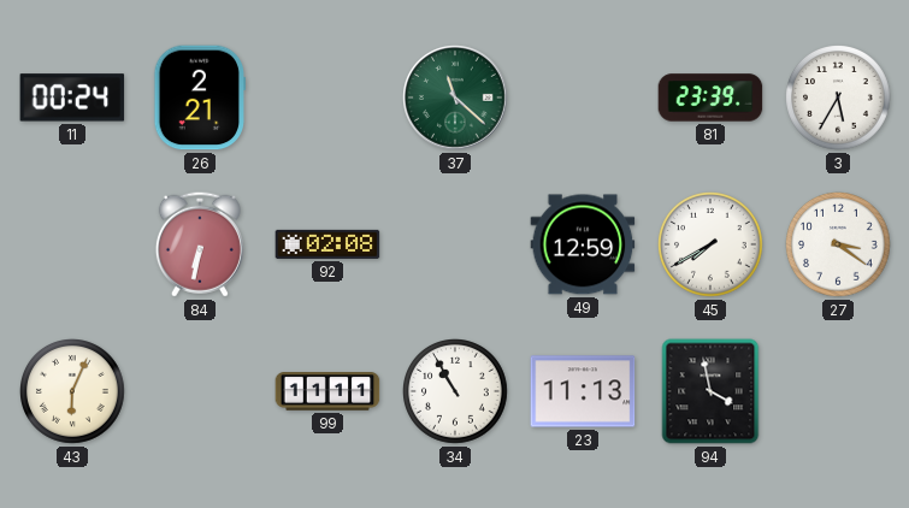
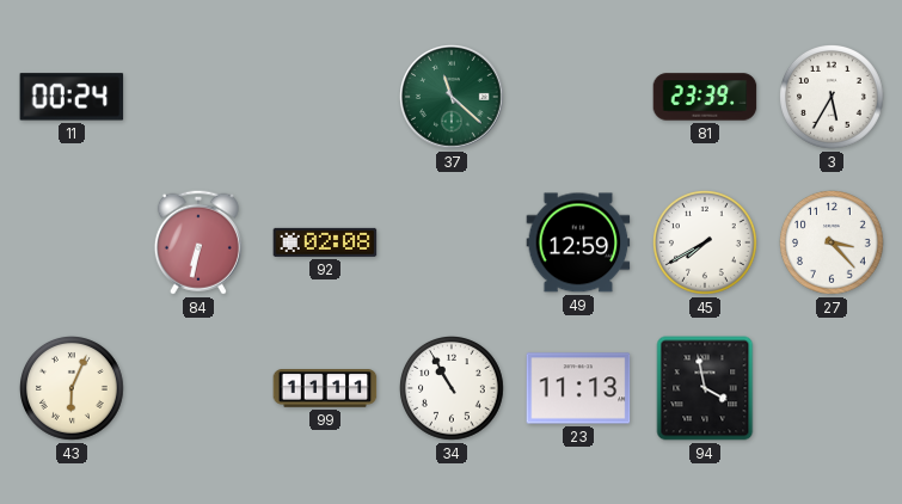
26: 2:21 -> none (200, 98)
27: 3:21 -> 3:23 (833, 244)
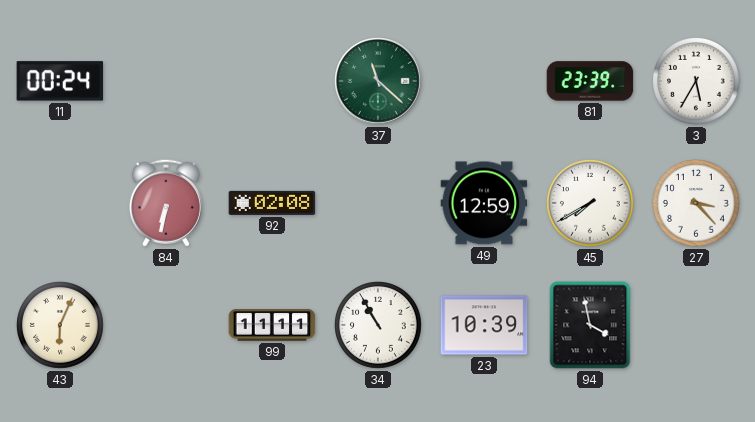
23: 11:13 -> 10:39 (484, 325)
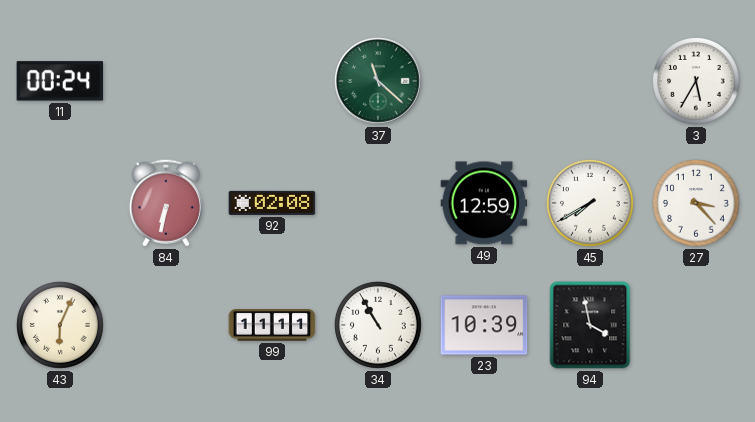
81: 23:39 -> none (590, 81)
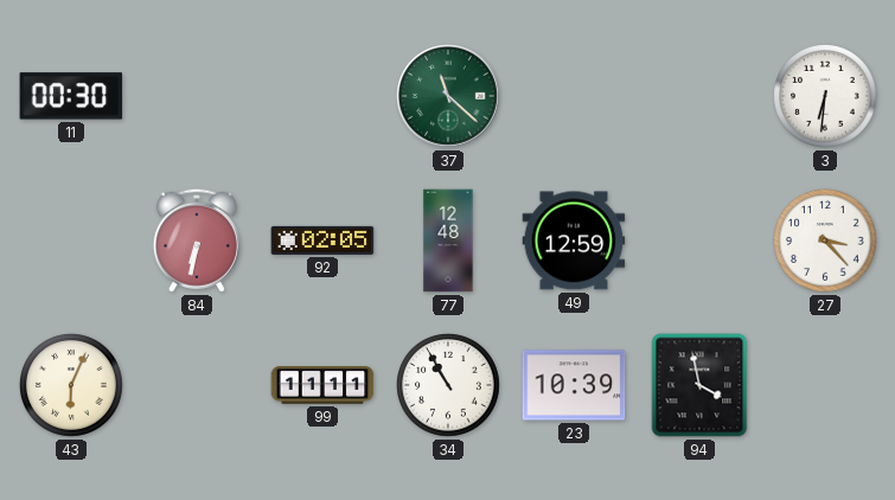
11: 00:24 -> 00:30 (71, 96)
3: 5:35 -> 6:31 (826, 97)
92: 02:08 -> 02:05 (322, 241)
77: none -> 12:48 (448, 241)
45: 7:40 -> none (591, 204)
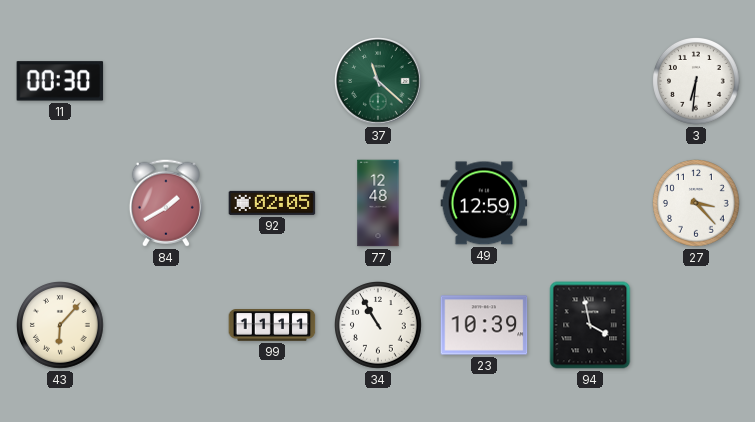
84: 6:32 -> 1:40 (166, 203)
43: 6:04 -> 6:07 (61, 326)
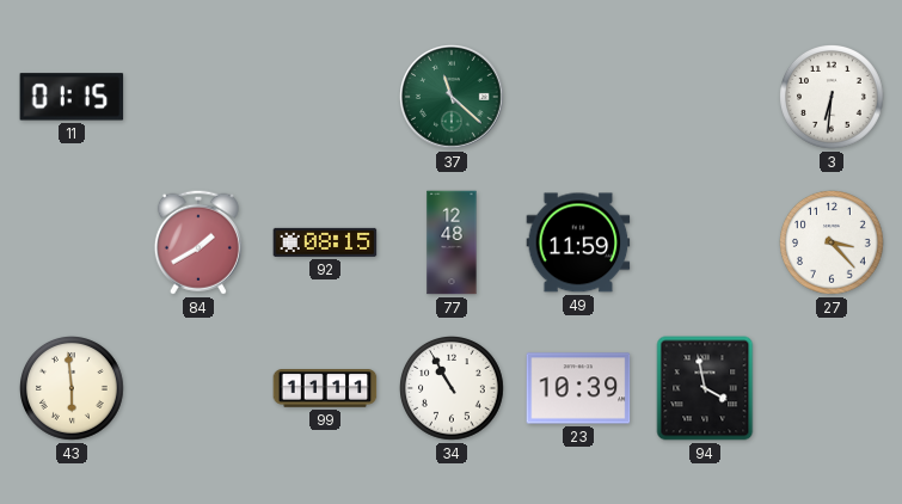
11: 00:30 -> 01:15 (72, 97)
92: 02:05 -> 08:15 (325, 242)
49: 12:59 -> 11:59 (578, 242)
43: 6:07 -> 5:59 (73, 389)
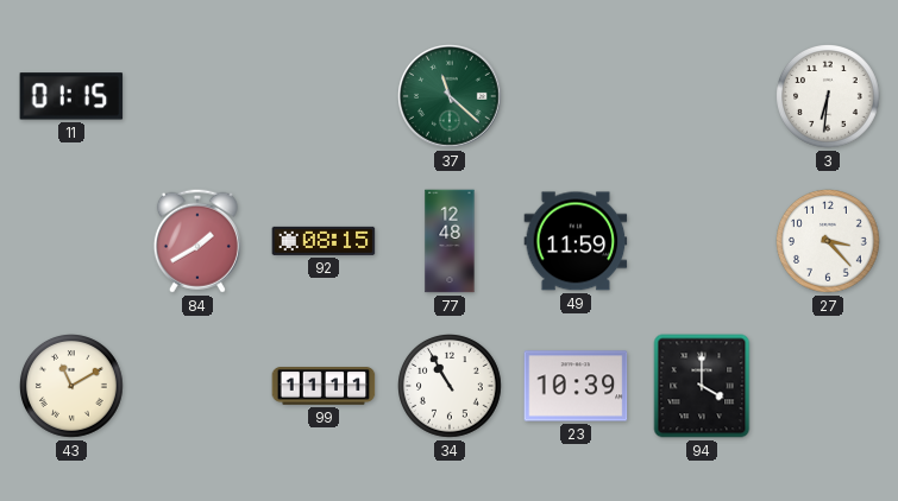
43: 5:59 -> 11:10 (73, 387)
94: 3:58 -> 4:00 (702, 386)
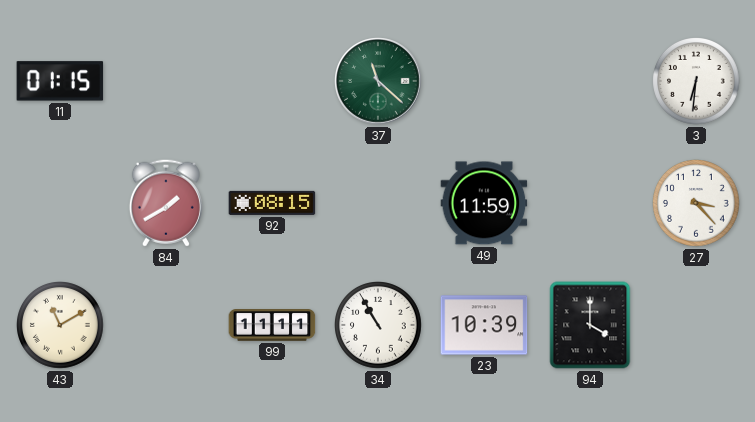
77: 12:48 -> none (450, 241)
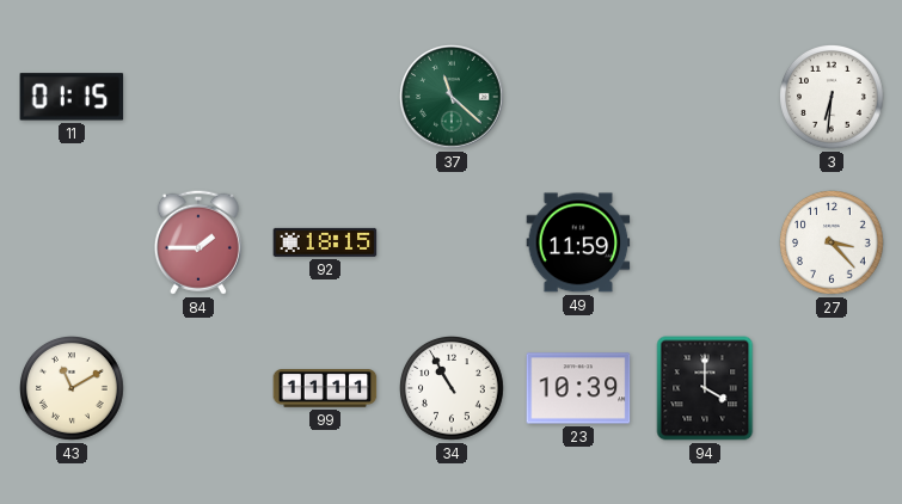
84: 1:40 -> 1:45 (198, 242)
92: 08:15 -> 18:15 (325, 242)
